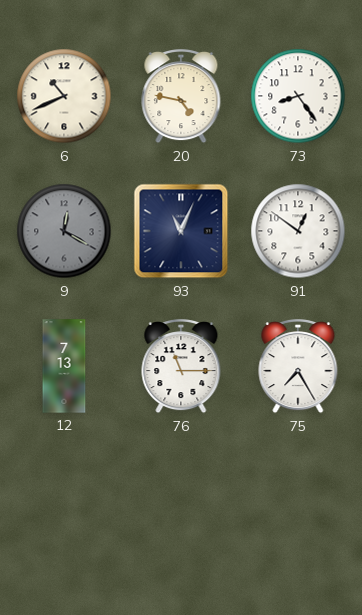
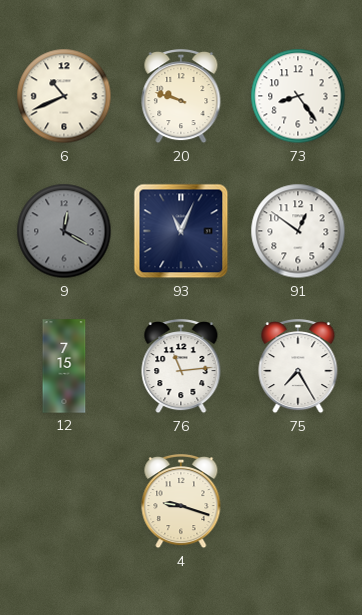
20: 4:47 -> 9:48 (181, 97)
12: 7:13 -> 7:15 (64, 366)
76: 11:15 -> 11:14 (181, 367)
4: none -> 9:18 (181, 502)
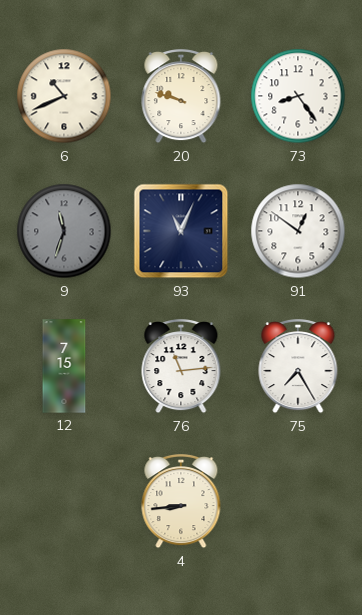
9: 12:20 -> 11:33 (64, 231)
4: 9:18 -> 8:44 (181, 502)
